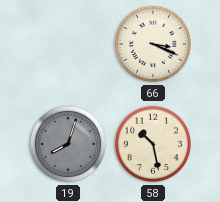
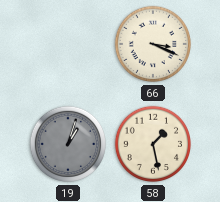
19: 8:03 -> 1:03 (68, 144)
58: 10:28 -> 1:28 (153, 144)
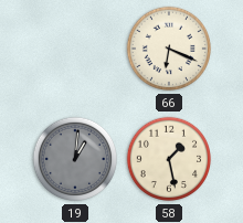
66: 3:19 -> 6:19 (169, 49)
19: 1:03 -> 1:01 (75, 159)
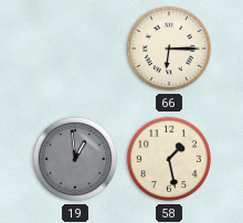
66: 6:19 -> 6:15 (169, 49)
19: 1:01 -> 12:59 (75, 159)
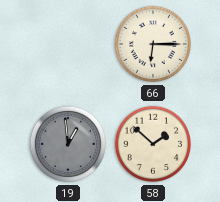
58: 1:28 -> 1:52 (153, 144)
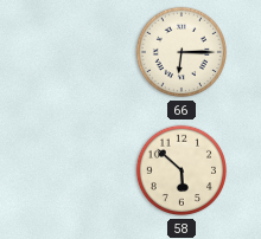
19: 12:59 -> none (68, 144)
58: 1:52 -> 5:52 (182, 170)
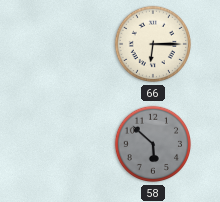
58 dial: cream -> grey (153, 144)
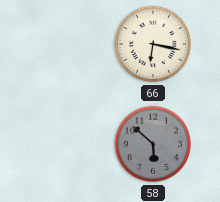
66: 6:15 -> 6:17 (153, 44)
